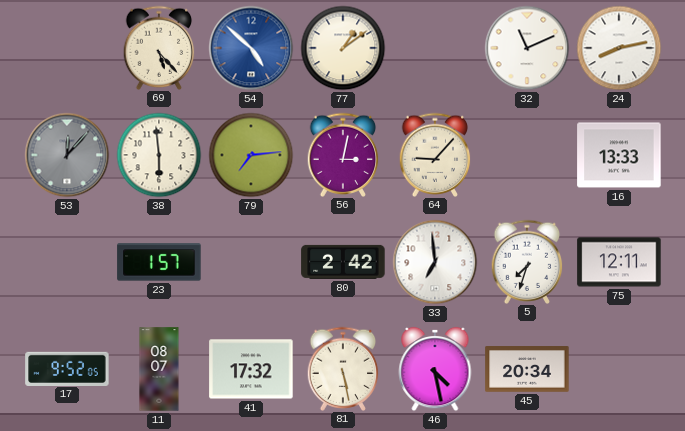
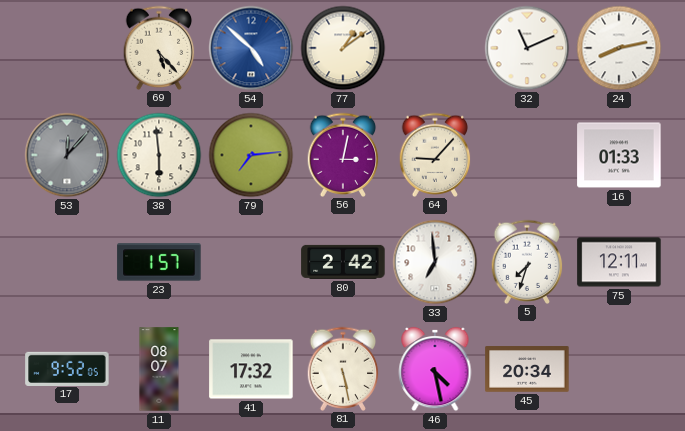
16: 13:33 -> 01:33 (619, 155)
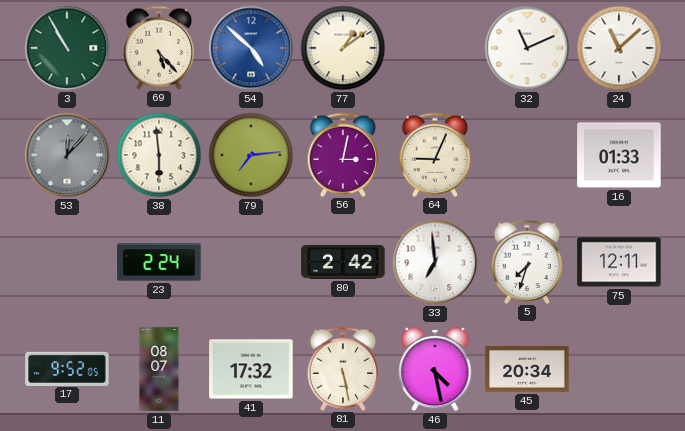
3: none -> 10:55 (67, 48)
24: 8:13 -> 11:08 (619, 48)
64: 9:07 -> 9:04 (435, 154)
23: 1:57 -> 2:24 (159, 262)
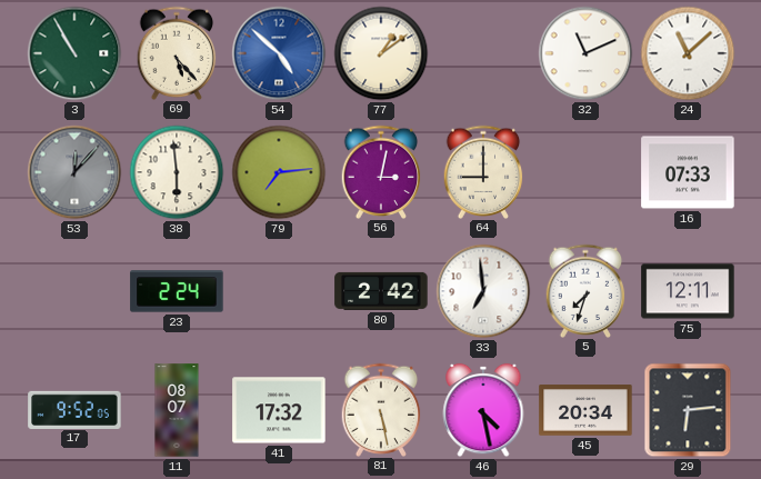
64: 9:04 -> 9:00 (483, 171)
16: 01:33 -> 07:33 (688, 172)
29: none -> 6:14 (688, 410)
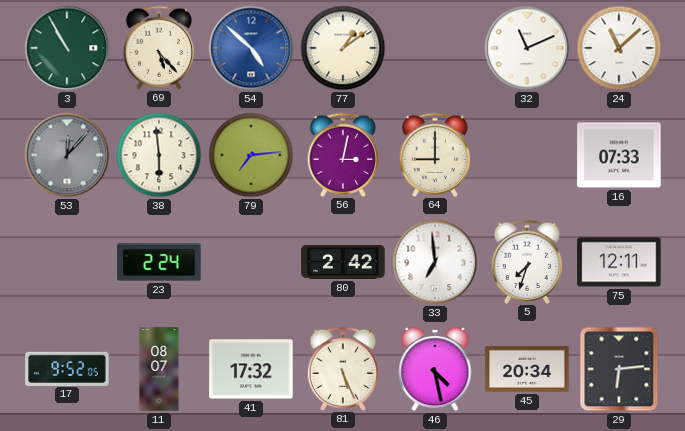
81: 5:28 -> 5:26 (343, 368)
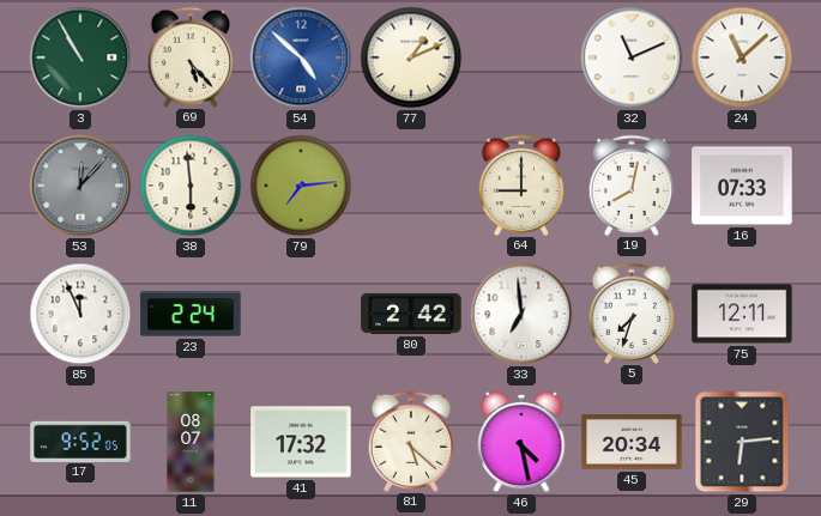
77: 1:09 -> 1:11 (411, 57)
56: 3:02 -> none (343, 154)
19: none -> 8:02 (632, 184)
85: none -> 11:56 (80, 314)
81: 5:26 -> 5:22 (411, 441)
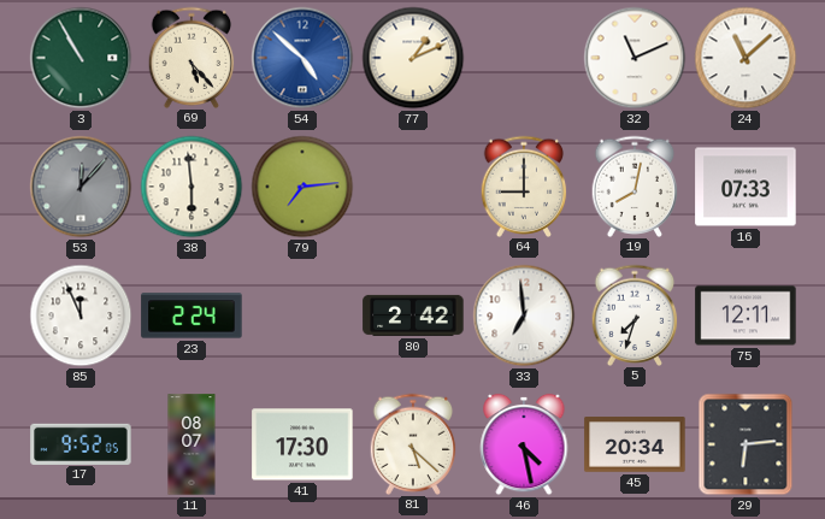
41: 17:32 -> 17:30 (302, 444)
